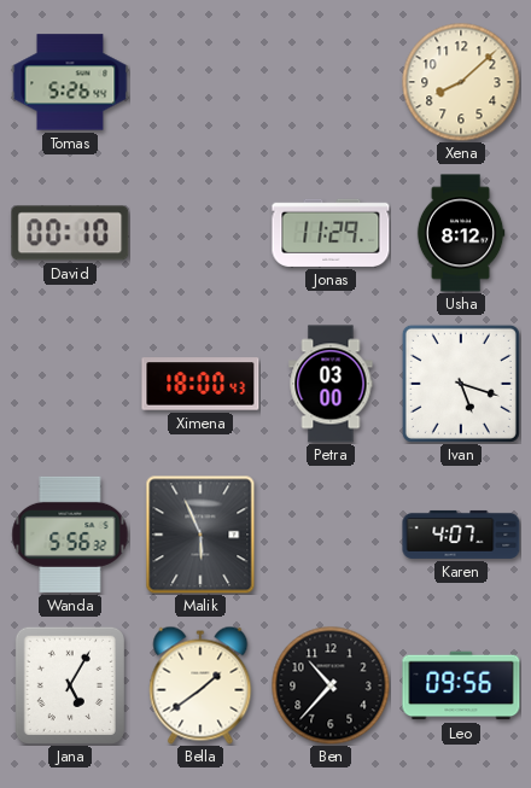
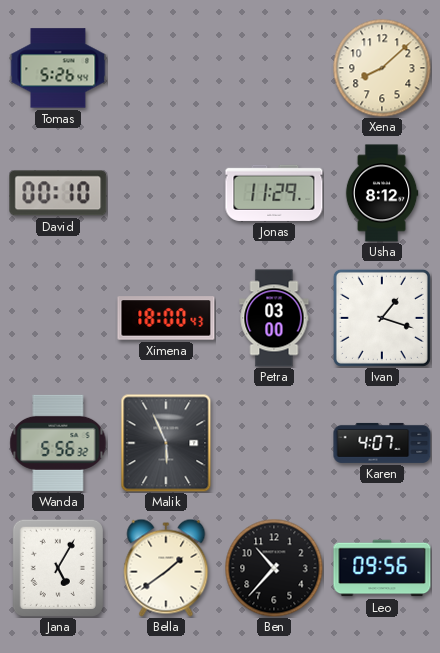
Ivan: 5:18 -> 1:18 (382, 318)
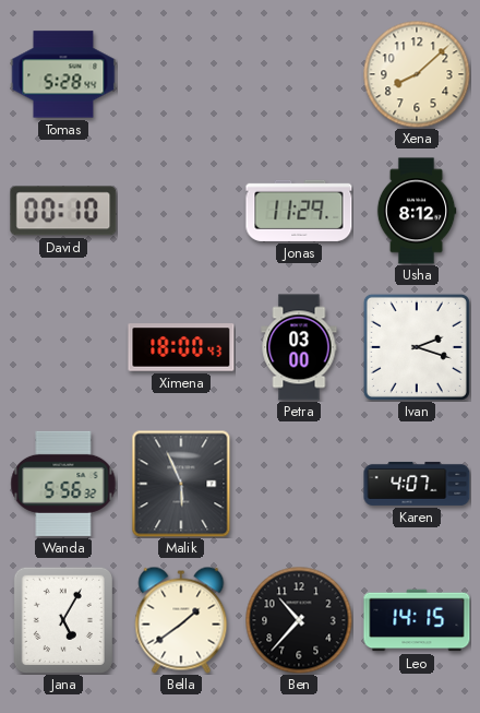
Tomas: 5:26 -> 5:28 (63, 74)
Ivan: 1:18 -> 2:18 (417, 347)
Leo: 09:56 -> 14:15 (417, 620)
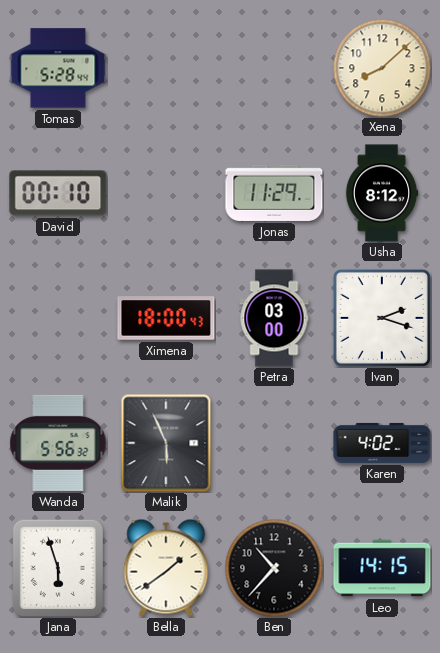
Karen: 4:07 -> 4:02 (382, 443)
Jana: 5:05 -> 5:57 (58, 568)
